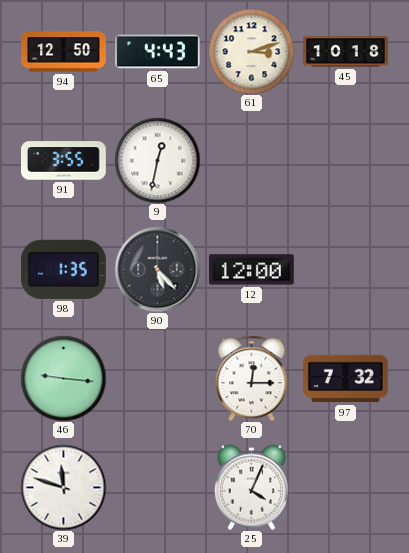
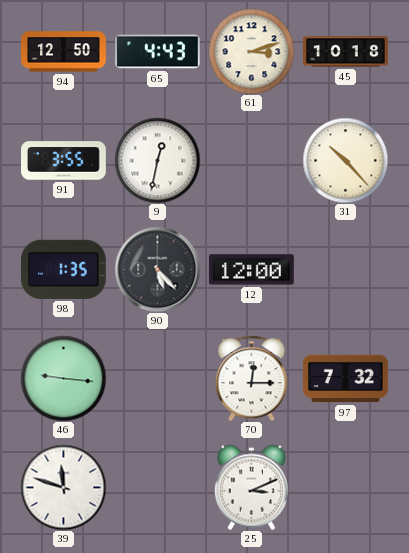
31: none -> 10:23 (345, 160)
25: 4:04 -> 3:11 (251, 487)
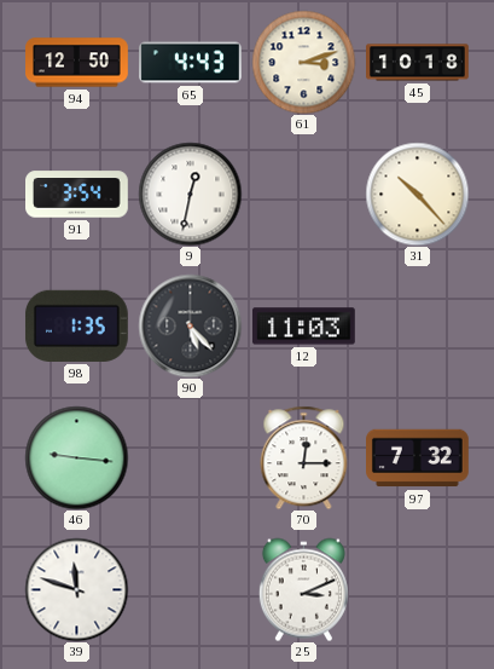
91: 3:55 -> 3:54 (77, 195)
12: 12:00 -> 11:03 (303, 327)
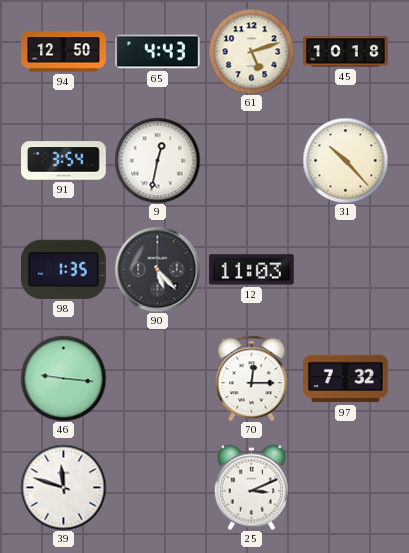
61: 3:12 -> 5:12 (251, 51)
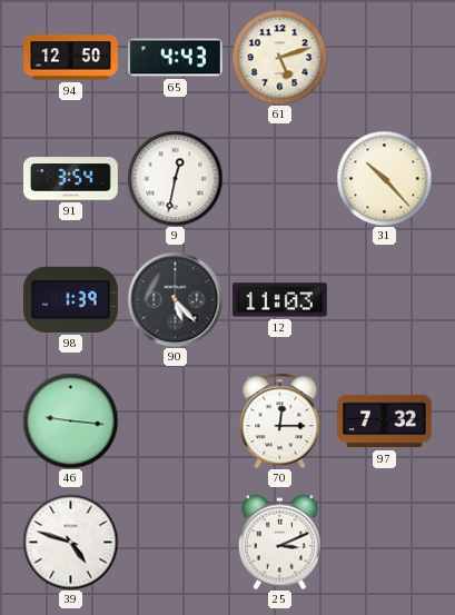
45: 10:18 -> none (346, 52)
98: 1:35 -> 1:39 (70, 299)
39: 11:48 -> 4:48 (70, 542)
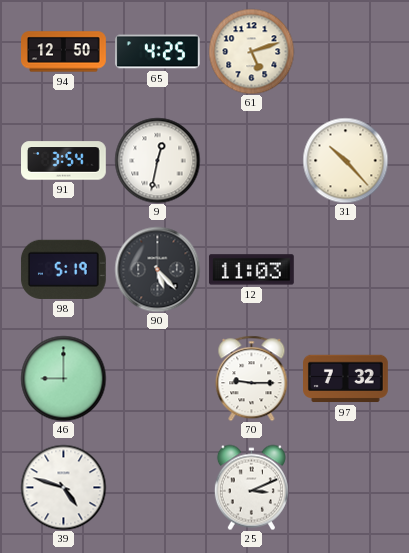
65: 4:43 -> 4:25 (158, 52)
98: 1:39 -> 5:19 (63, 269)
46: 9:16 -> 9:00 (63, 378)
70: 12:15 -> 9:15 (252, 378)
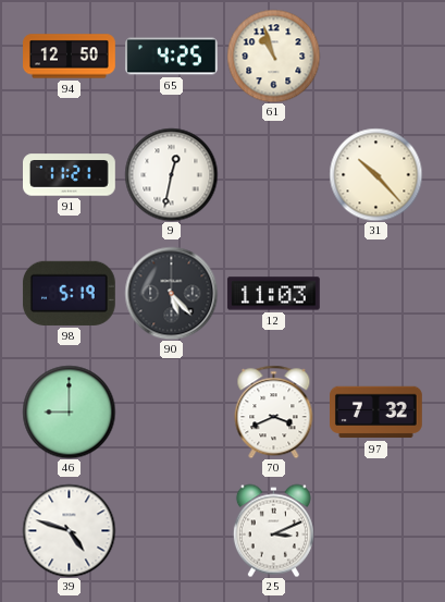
61: 5:12 -> 10:57 (273, 56)
91: 3:54 -> 11:21 (70, 175)
70: 9:15 -> 3:41 (274, 411)
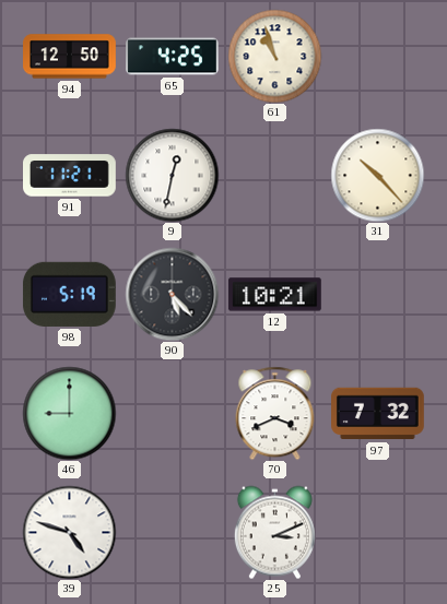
12: 11:03 -> 10:21 (274, 295)
